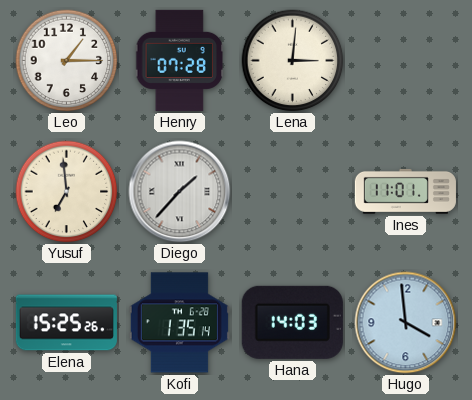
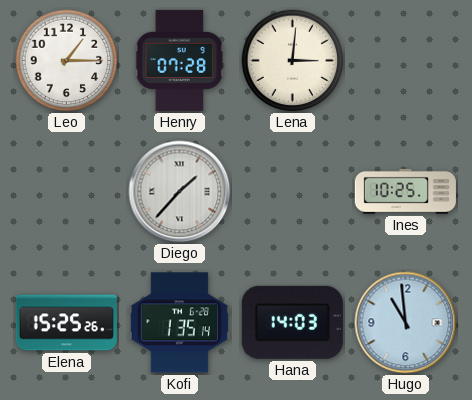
Yusuf: 6:59 -> none (67, 192)
Ines: 11:01 -> 10:25 (405, 191)
Hugo: 3:59 -> 10:59 (406, 323)
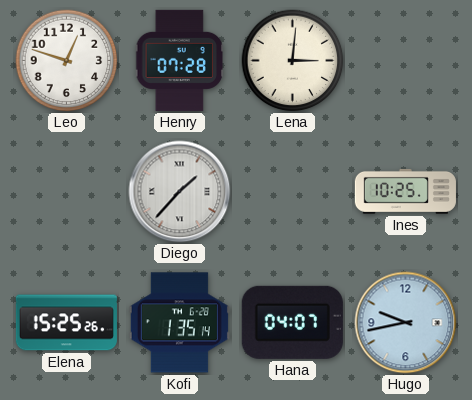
Leo: 1:15 -> 12:48 (67, 61)
Hana: 14:03 -> 04:07 (292, 322)
Hugo: 10:59 -> 9:43 (406, 323)
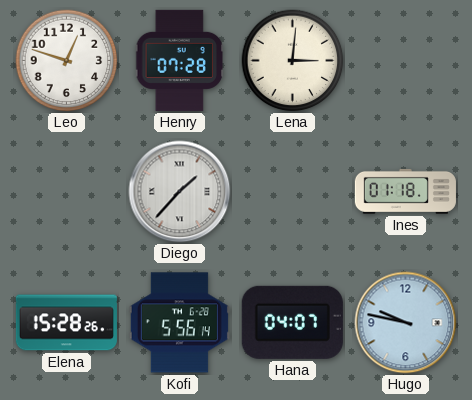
Ines: 10:25 -> 01:18 (405, 191)
Elena: 15:25 -> 15:28 (66, 323)
Kofi: 1:35 -> 5:56 (179, 323)
Hugo: 9:43 -> 9:47 (406, 323)
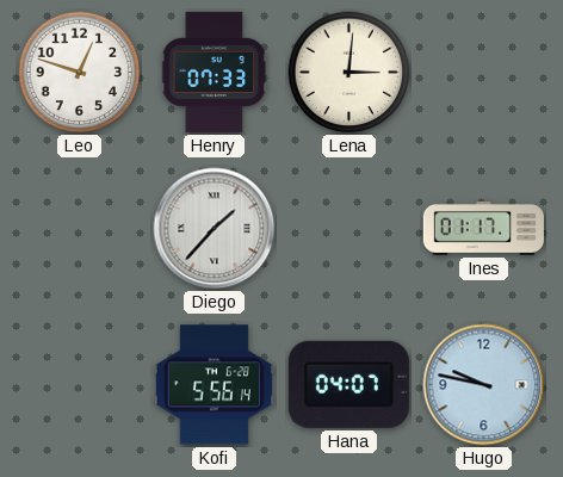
Henry: 07:28 -> 07:33 (215, 72)
Ines: 01:18 -> 01:17 (483, 228)
Elena: 15:28 -> none (66, 323)
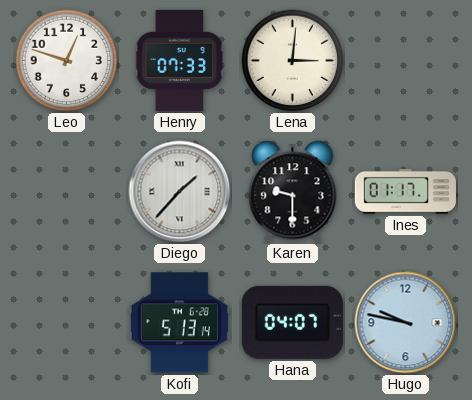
Karen: none -> 9:30 (293, 192)
Kofi: 5:56 -> 5:13 (179, 323)
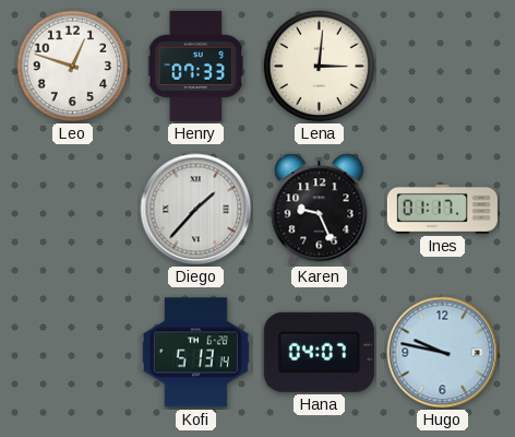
Karen: 9:30 -> 9:26 (320, 210)
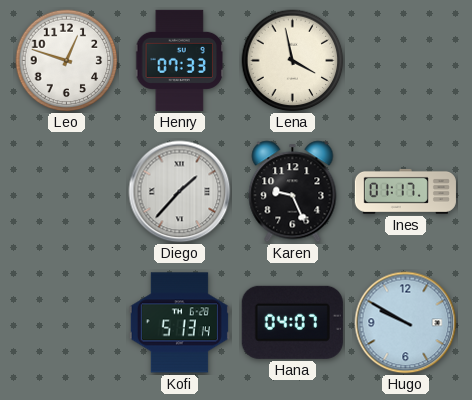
Lena: 3:01 -> 3:58 (293, 61)
Hugo: 9:47 -> 9:50 (406, 323)
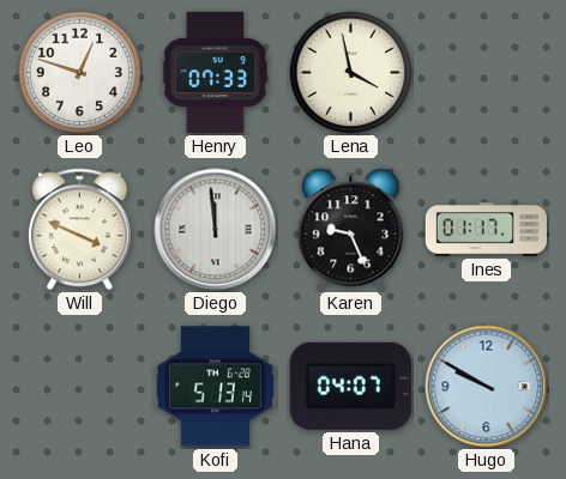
Will: none -> 3:49 (79, 230)
Diego: 1:37 -> 11:59 (216, 230)
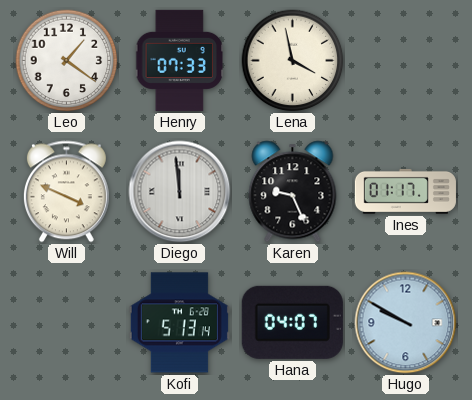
Leo: 12:48 -> 1:21 (67, 61)
